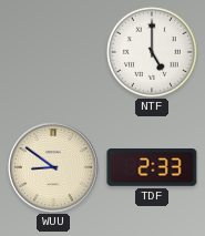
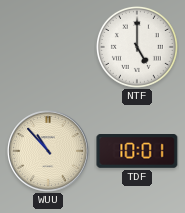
WUU: 8:51 -> 10:53 (48, 151)
TDF: 2:33 -> 10:01 (137, 151)
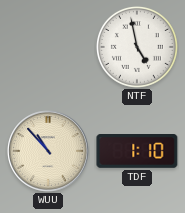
NTF: 5:00 -> 4:58 (137, 47)
TDF: 10:01 -> 1:10 (137, 151)
